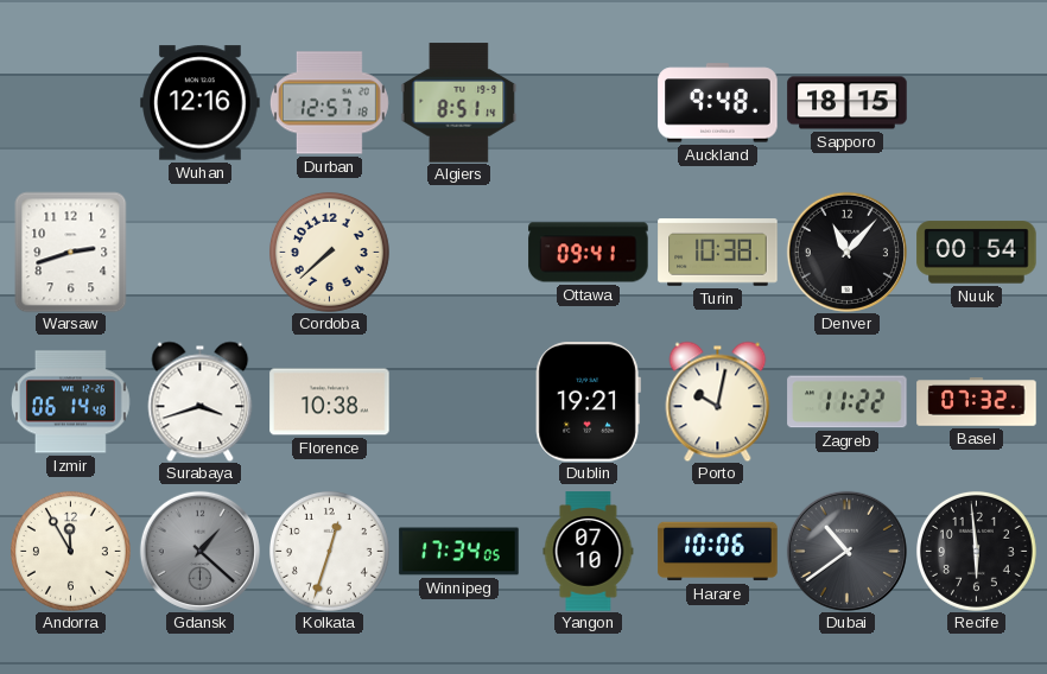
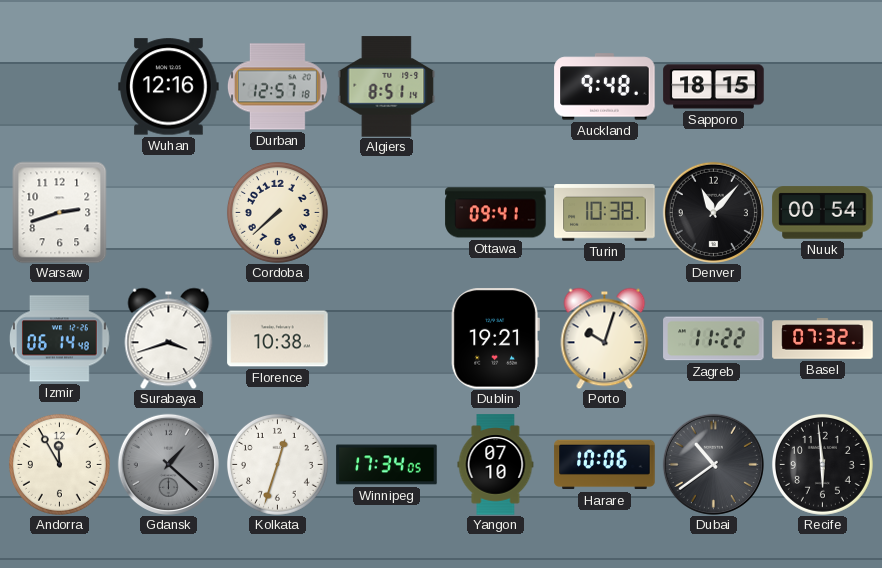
Porto: 10:02 -> 10:03 (605, 338)
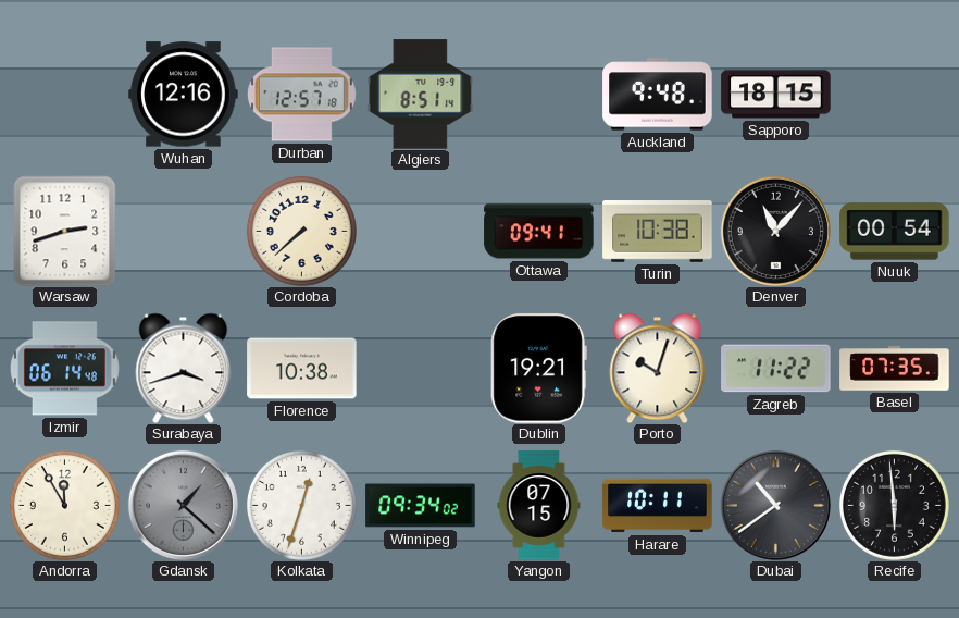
Basel: 07:32 -> 07:35 (895, 369)
Winnipeg: 17:34 -> 09:34 (421, 506)
Yangon: 07:10 -> 07:15 (539, 506)
Harare: 10:06 -> 10:11 (658, 506)
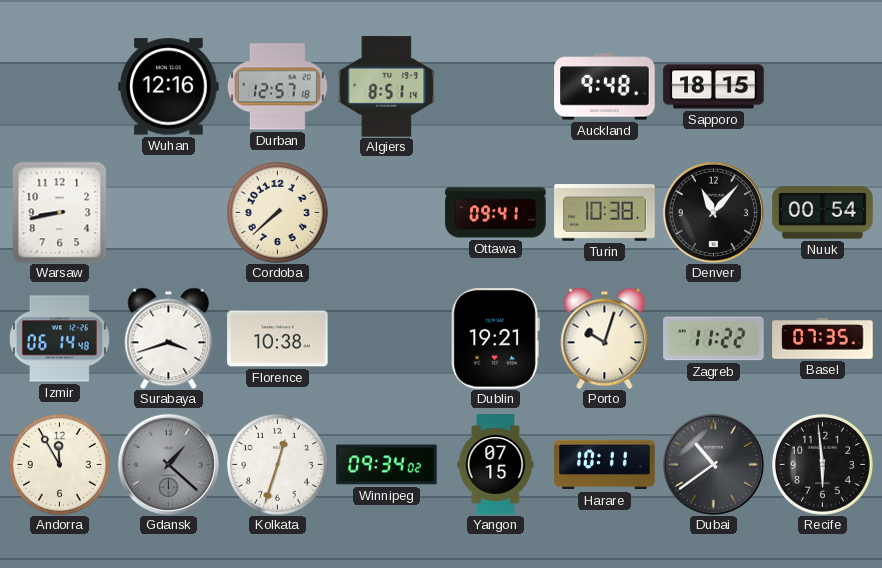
Warsaw: 2:42 -> 8:43 (60, 212)
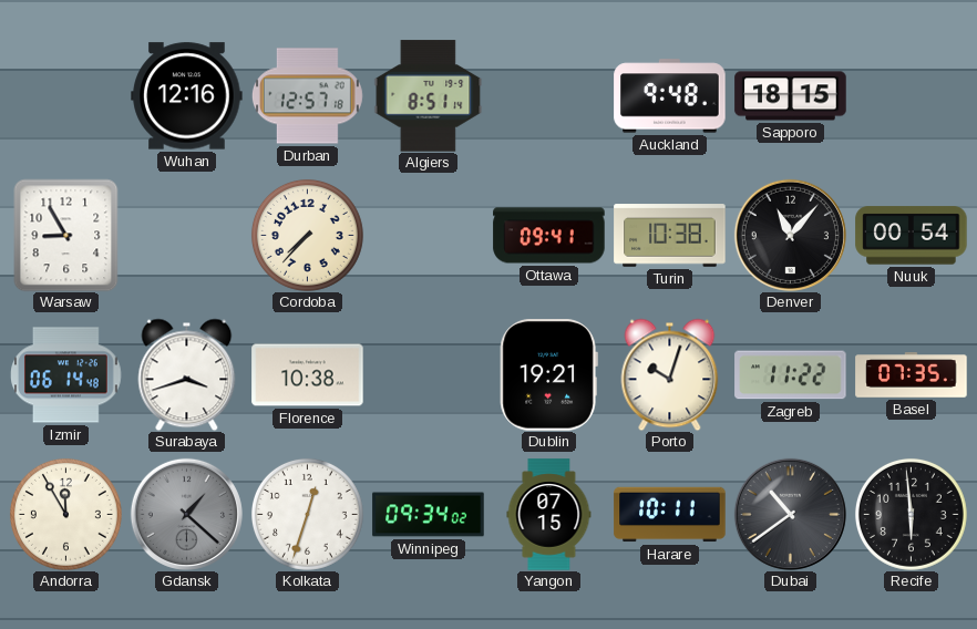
Warsaw: 8:43 -> 8:55 (66, 235)
Cordoba: 7:38 -> 7:37 (307, 235)
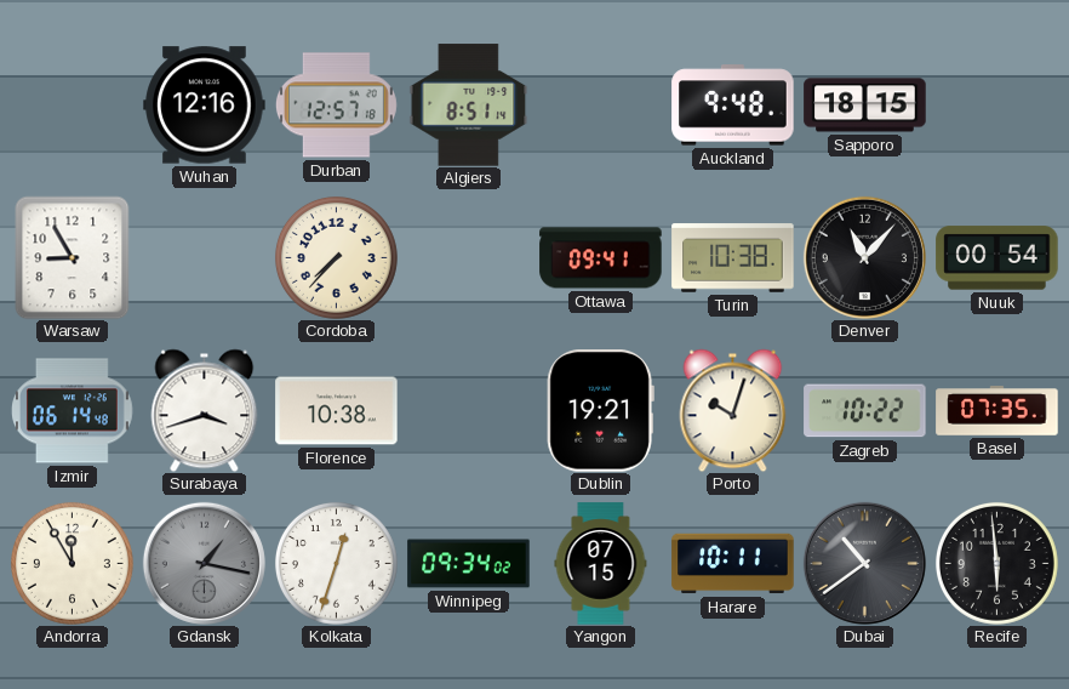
Zagreb: 11:22 -> 10:22 (865, 411)
Gdansk: 1:22 -> 1:17 (204, 563)
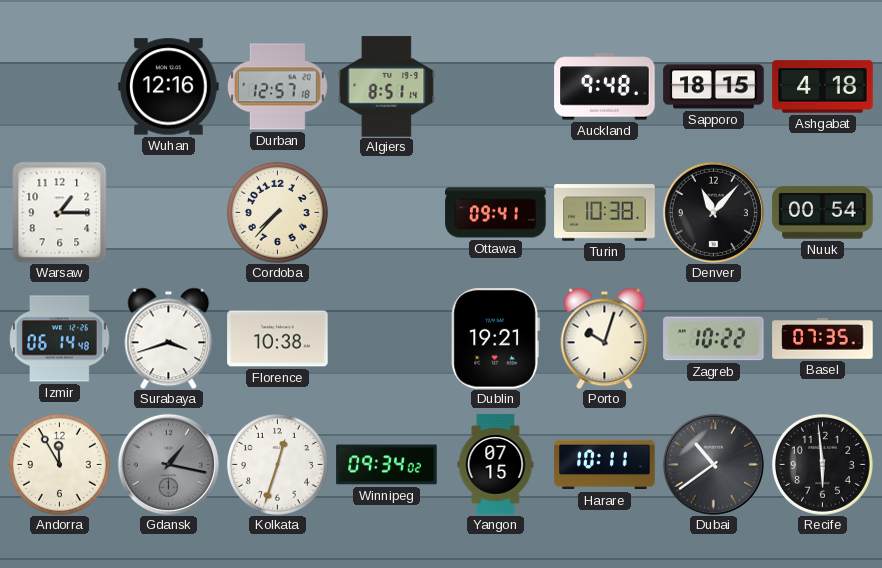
Ashgabat: none -> 4:18 (823, 87)
Warsaw: 8:55 -> 1:15 (60, 212)
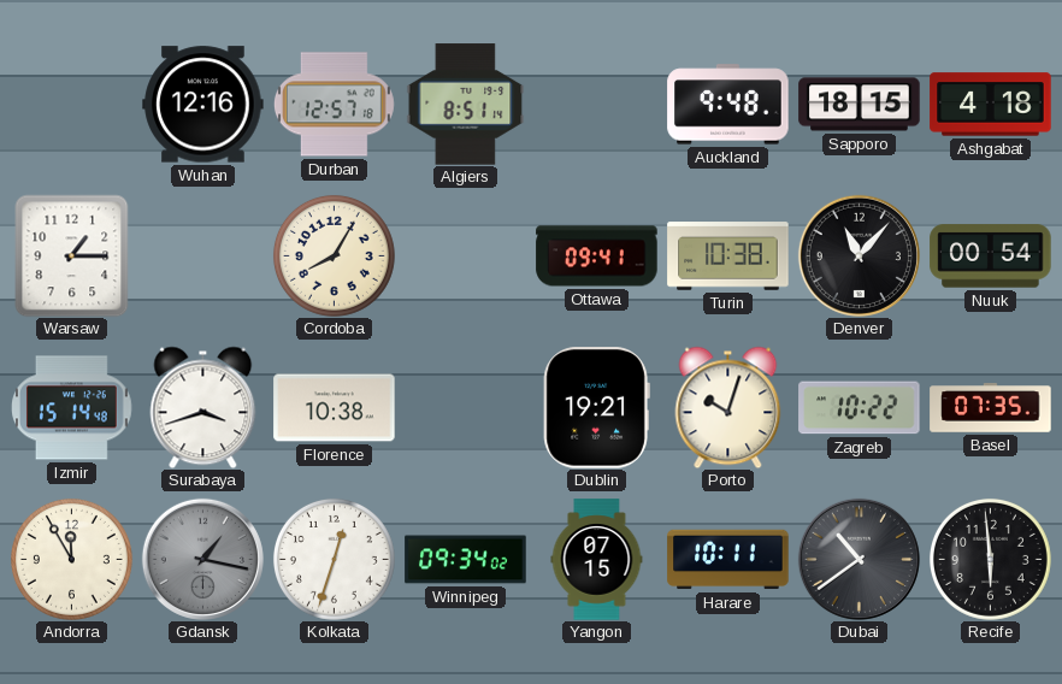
Cordoba: 7:37 -> 8:05 (334, 255)
Izmir: 06:14 -> 15:14 (72, 408)
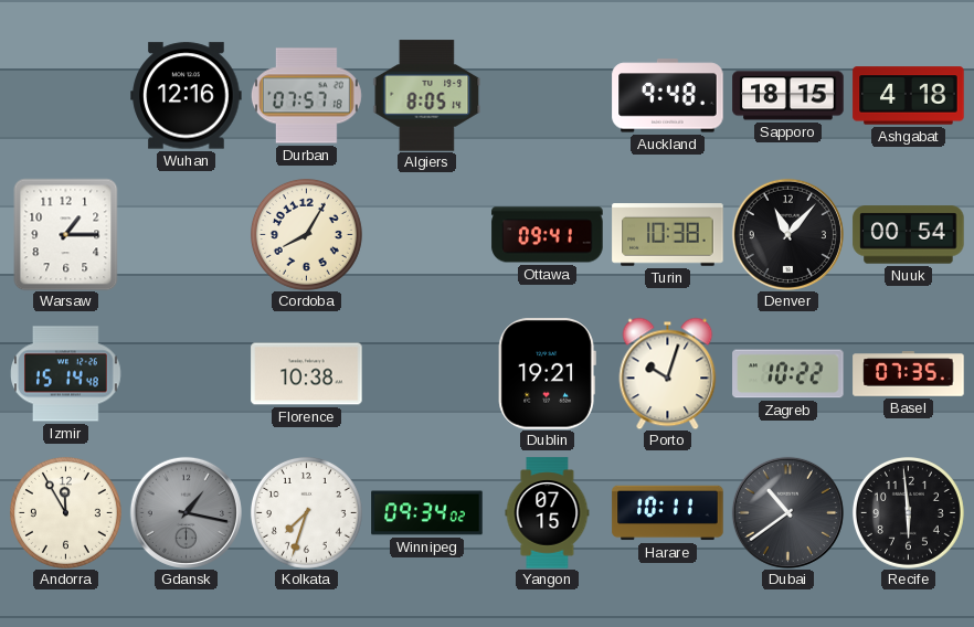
Durban: 12:57 -> 07:57 (306, 96)
Algiers: 8:51 -> 8:05 (427, 96)
Surabaya: 3:42 -> none (203, 407)
Kolkata: 12:33 -> 7:33 (306, 512)
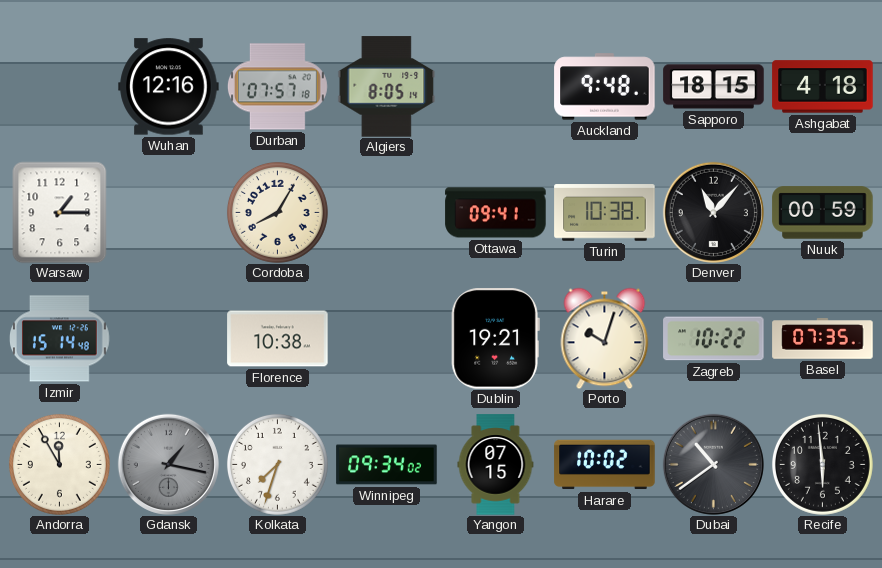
Nuuk: 00:54 -> 00:59 (823, 213)
Harare: 10:11 -> 10:02 (605, 465)
